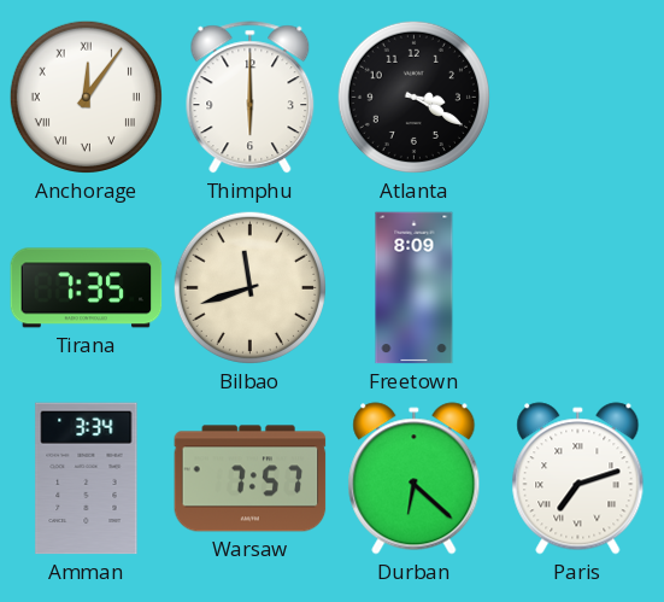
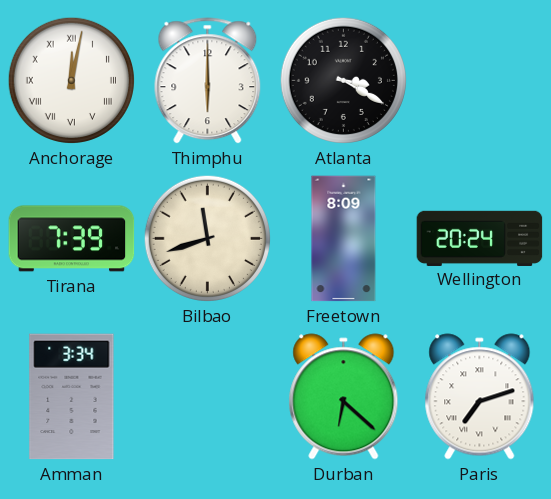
Anchorage: 12:06 -> 12:02 (71, 80)
Tirana: 7:35 -> 7:39 (72, 239)
Wellington: none -> 20:24 (480, 238)
Warsaw: 7:57 -> none (251, 479)
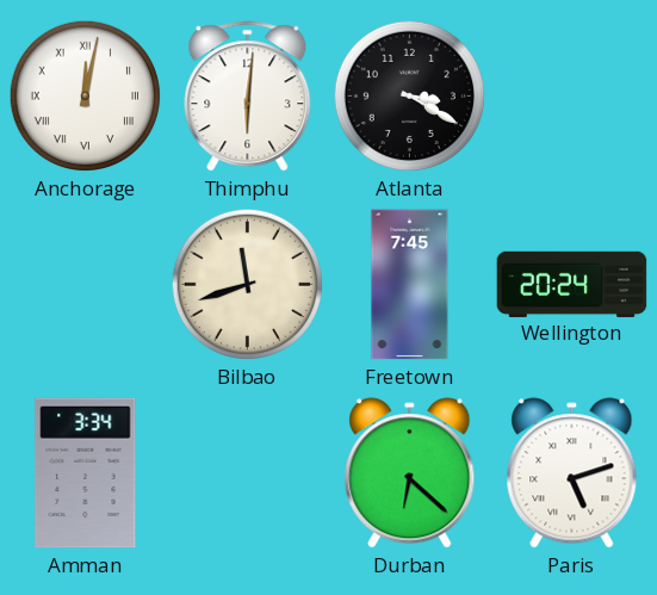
Thimphu: 6:00 -> 6:01 (248, 97)
Tirana: 7:39 -> none (72, 239)
Freetown: 8:09 -> 7:45 (410, 285)
Paris: 7:12 -> 5:12 (572, 473)
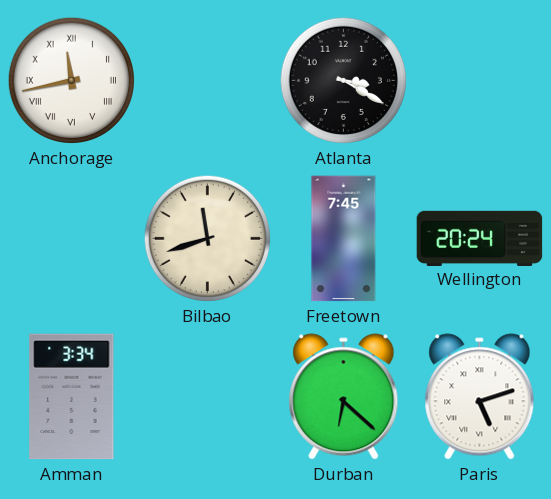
Anchorage: 12:02 -> 11:43 (71, 80)
Thimphu: 6:01 -> none (248, 97)
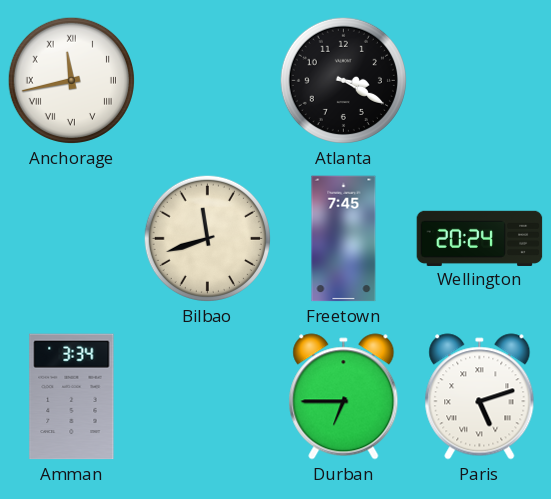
Durban: 6:22 -> 6:45 (344, 397)
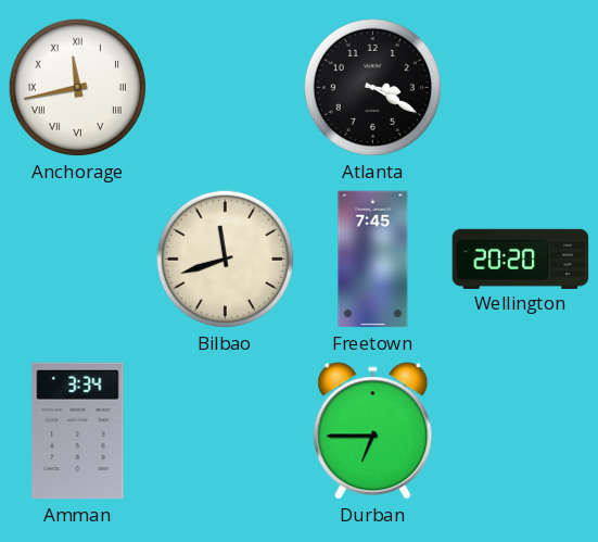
Wellington: 20:24 -> 20:20 (521, 259)
Paris: 5:12 -> none (480, 397)
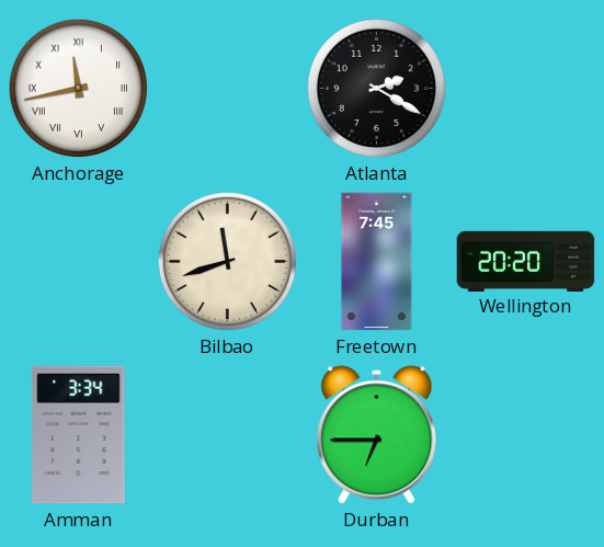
Atlanta: 3:20 -> 2:20 (376, 88)
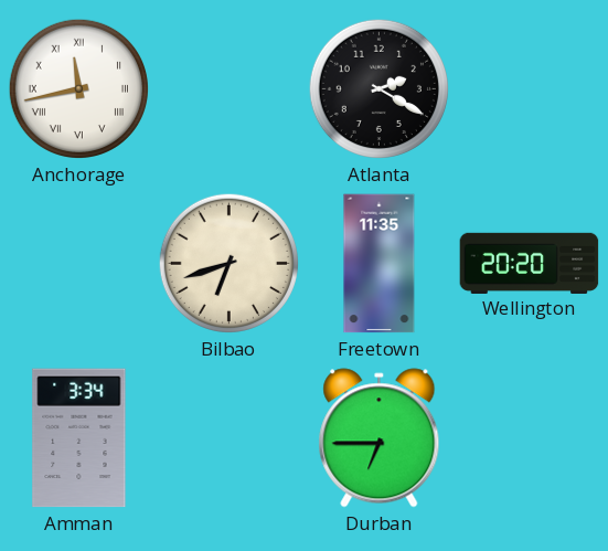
Bilbao: 11:42 -> 6:42 (228, 263)
Freetown: 7:45 -> 11:35 (380, 264)
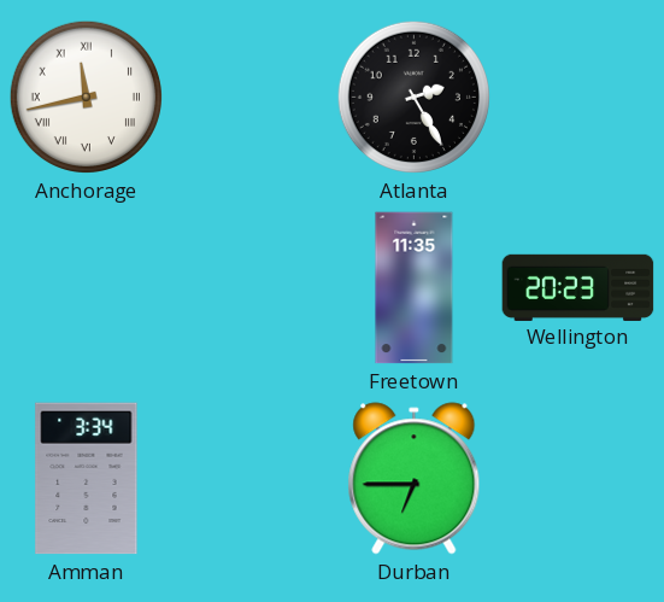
Atlanta: 2:20 -> 2:25 (413, 97)
Bilbao: 6:42 -> none (228, 263)
Wellington: 20:20 -> 20:23 (578, 287)
